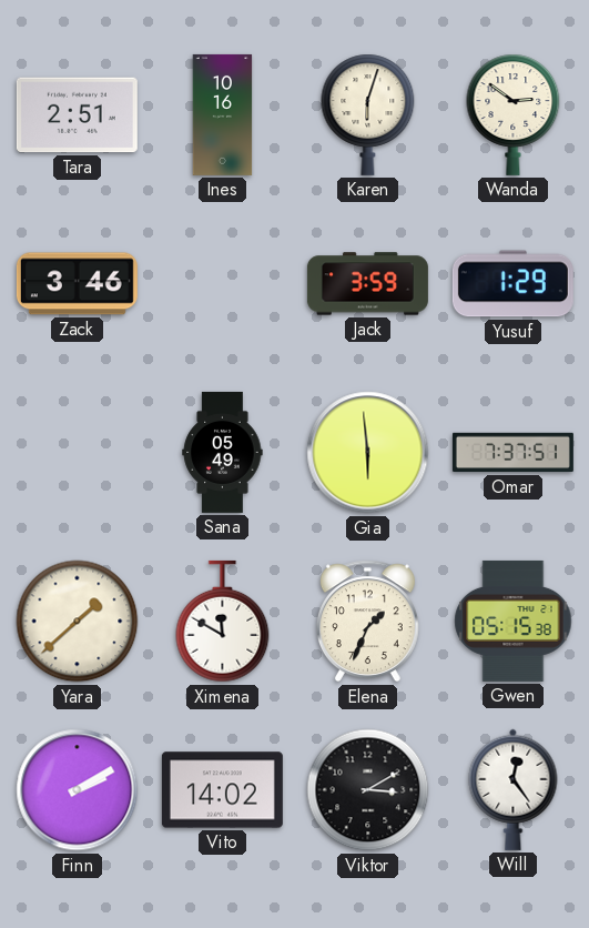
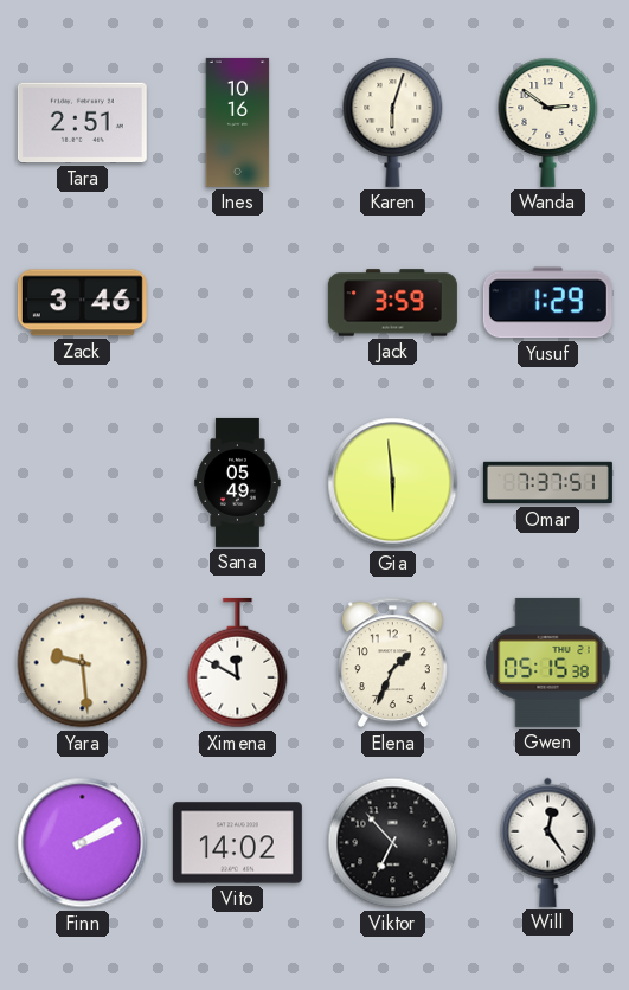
Yara: 1:38 -> 9:29 (83, 663)
Viktor: 3:10 -> 6:53 (393, 843)
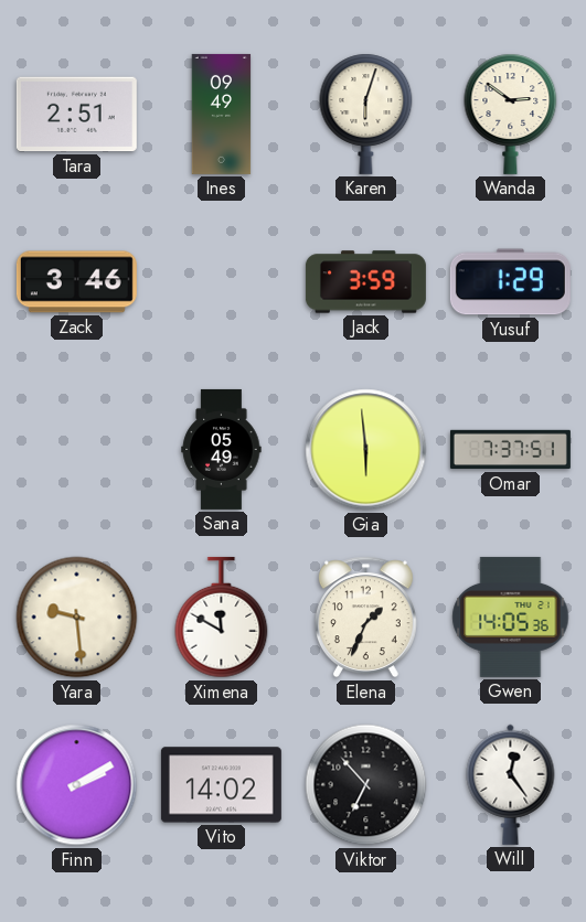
Ines: 10:16 -> 09:49 (222, 114)
Gwen: 05:15 -> 14:05 (511, 617)
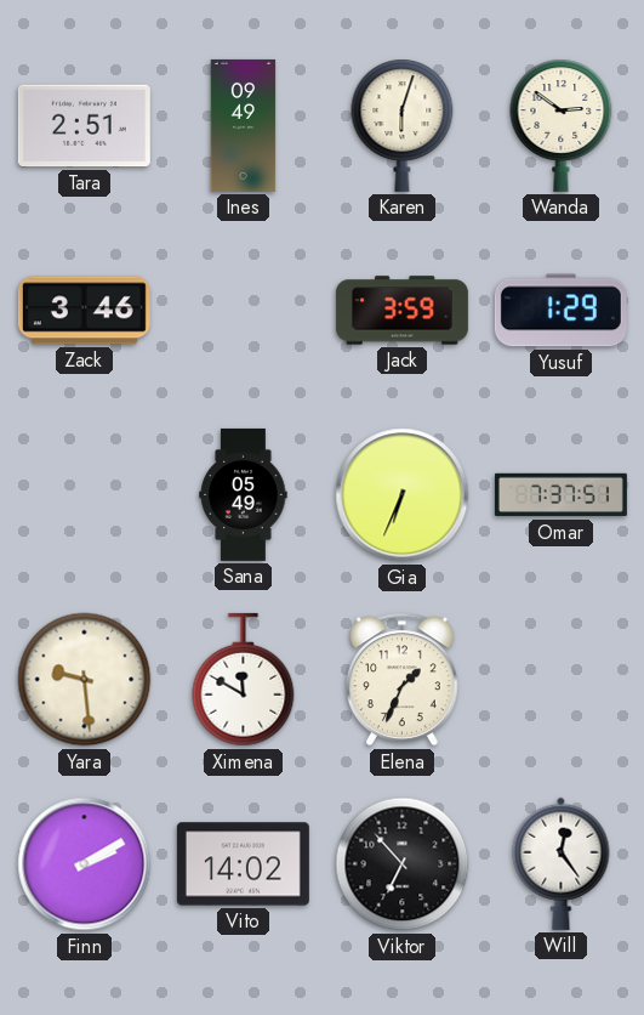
Gia: 5:59 -> 6:34 (403, 495)
Gwen: 14:05 -> none (511, 617)
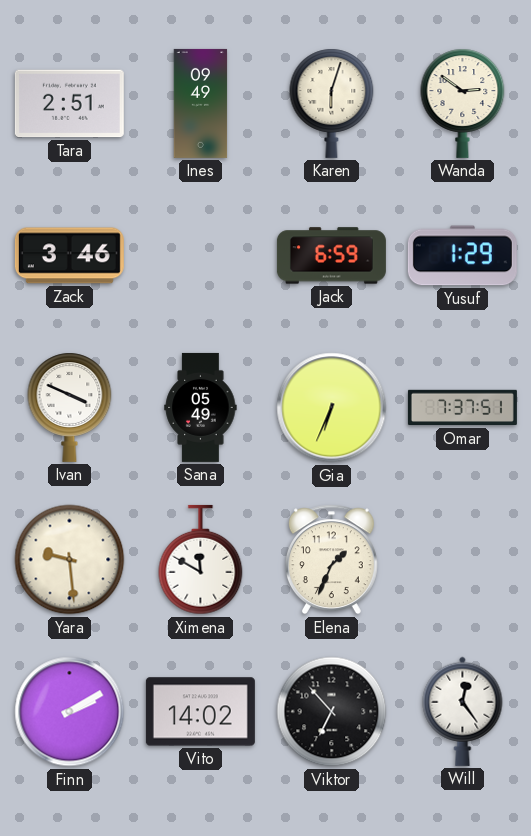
Jack: 3:59 -> 6:59 (331, 256)
Ivan: none -> 3:49 (70, 407)
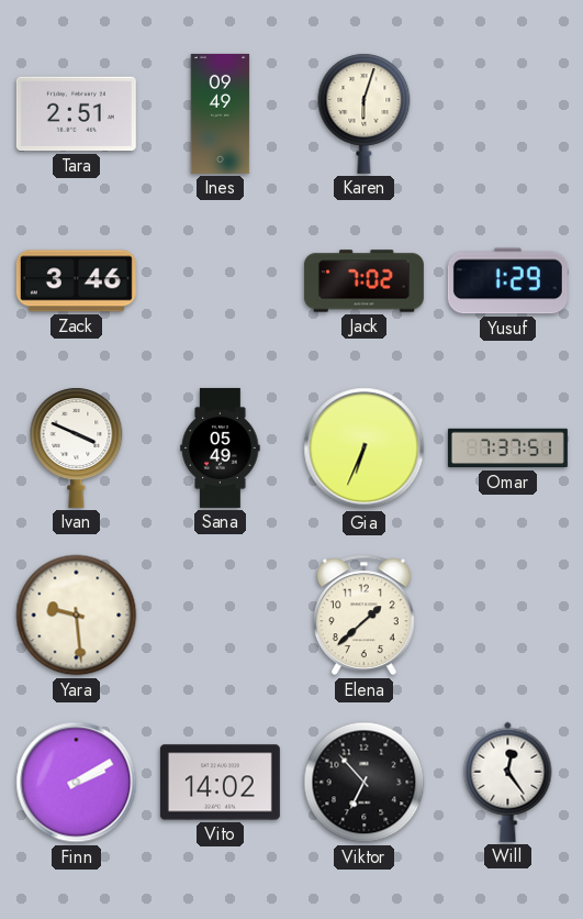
Wanda: 2:51 -> none (463, 103)
Jack: 6:59 -> 7:02 (363, 281)
Ximena: 11:50 -> none (201, 560)
Elena: 1:34 -> 1:38 (363, 616)
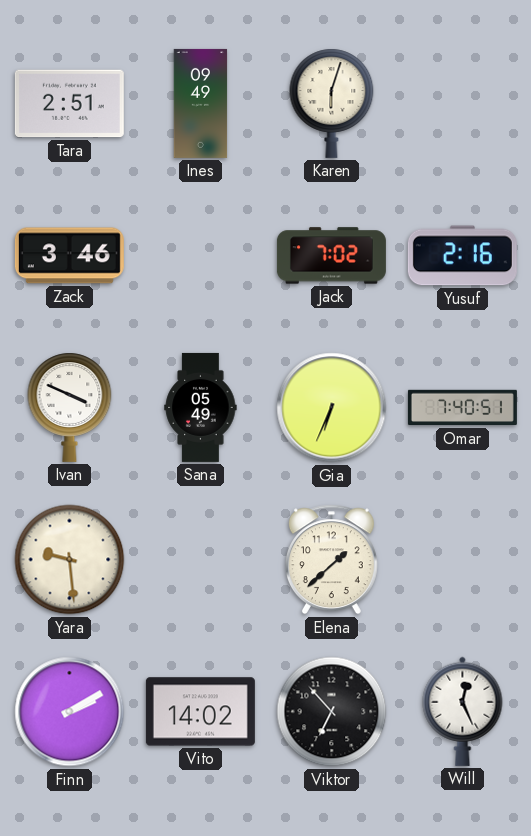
Yusuf: 1:29 -> 2:16 (462, 256)
Omar: 7:37 -> 7:40 (462, 408)
Will: 12:24 -> 12:26 (463, 711)
